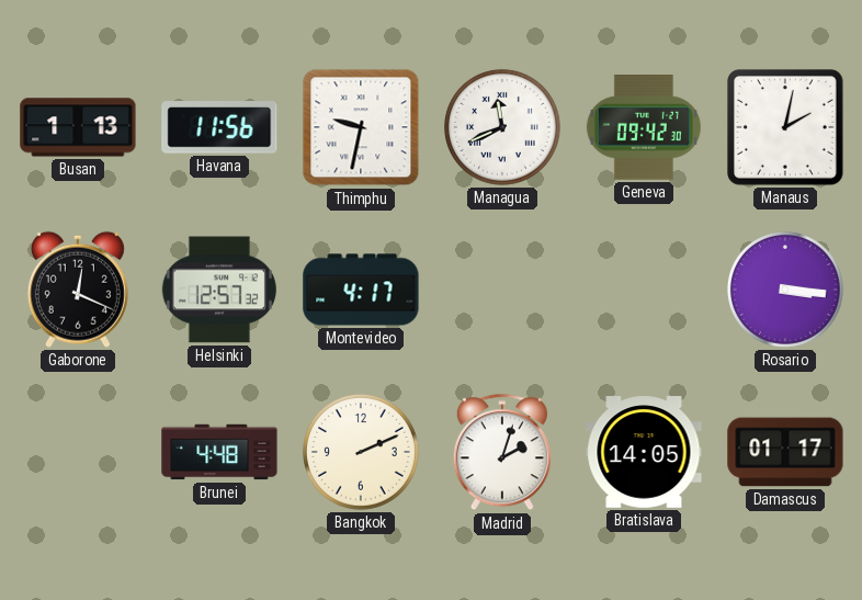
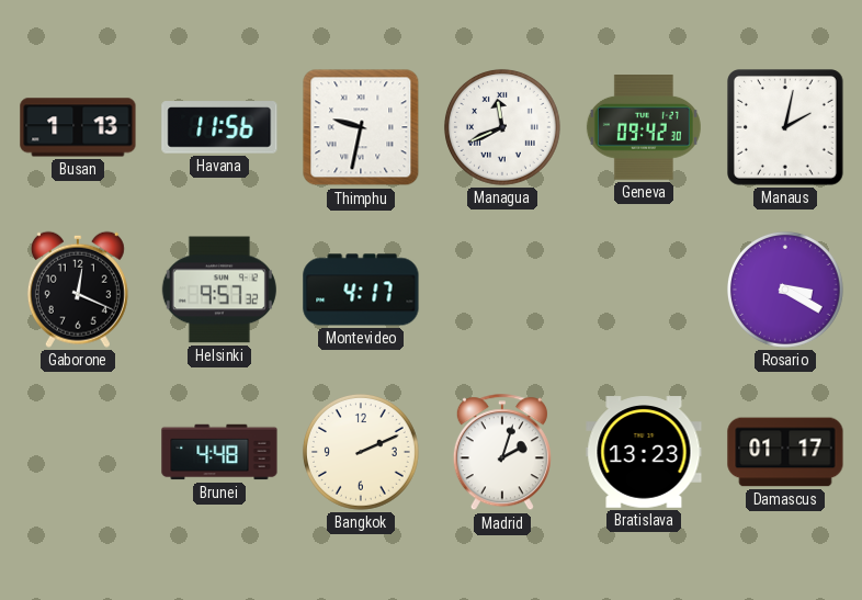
Helsinki: 12:57 -> 9:57 (219, 290)
Rosario: 3:16 -> 3:20 (785, 290)
Bratislava: 14:05 -> 13:23 (644, 452)
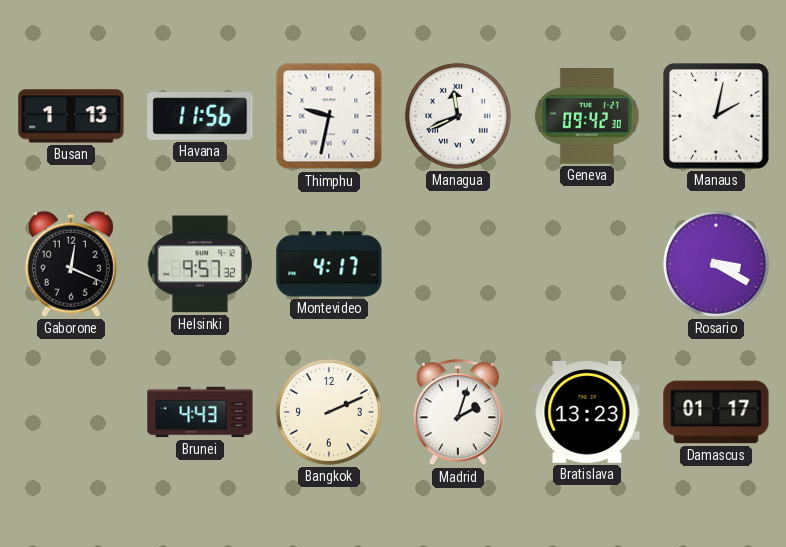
Brunei: 4:48 -> 4:43 (200, 412)
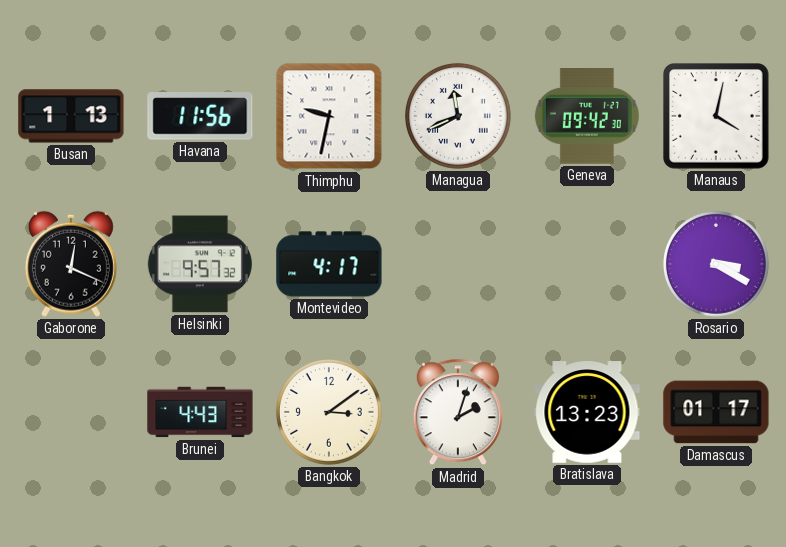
Manaus: 2:02 -> 4:02 (717, 117)
Bangkok: 2:11 -> 3:09 (329, 412)
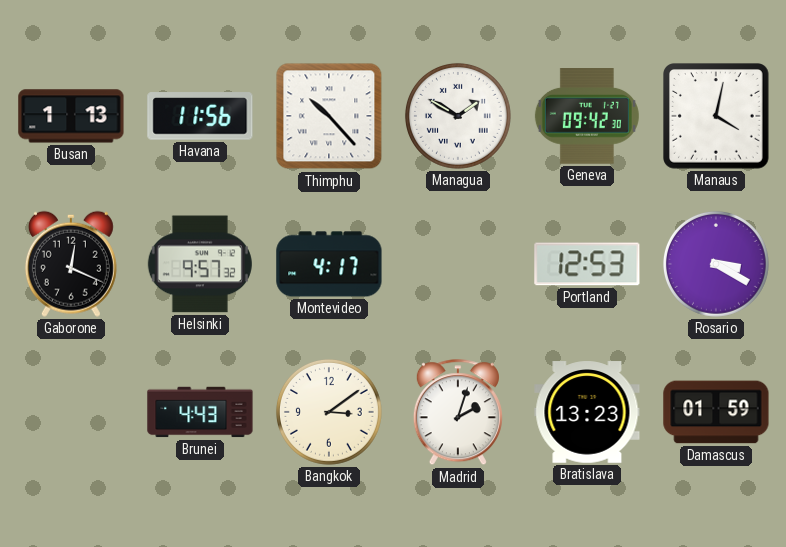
Thimphu: 9:32 -> 10:23 (329, 116)
Managua: 11:41 -> 1:50 (458, 116)
Portland: none -> 12:53 (587, 264)
Damascus: 01:17 -> 01:59 (716, 412)
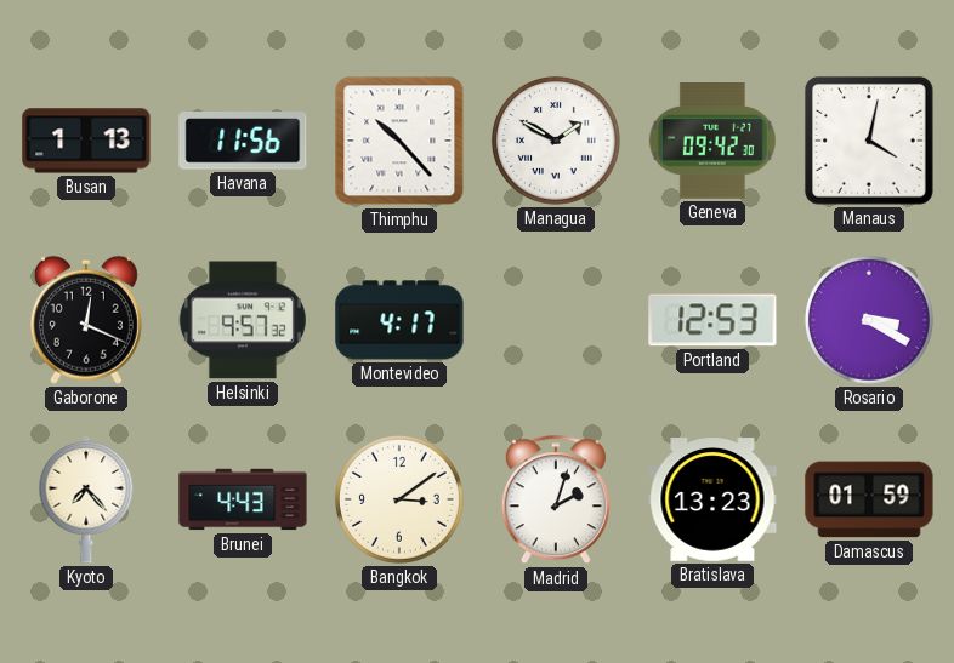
Kyoto: none -> 7:23 (86, 501)
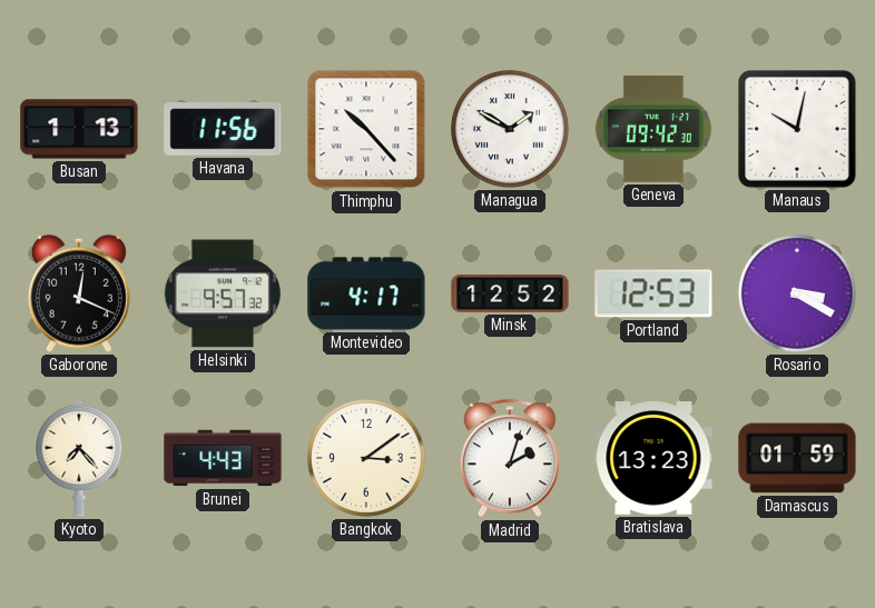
Manaus: 4:02 -> 10:02 (798, 130)
Minsk: none -> 12:52 (510, 293)
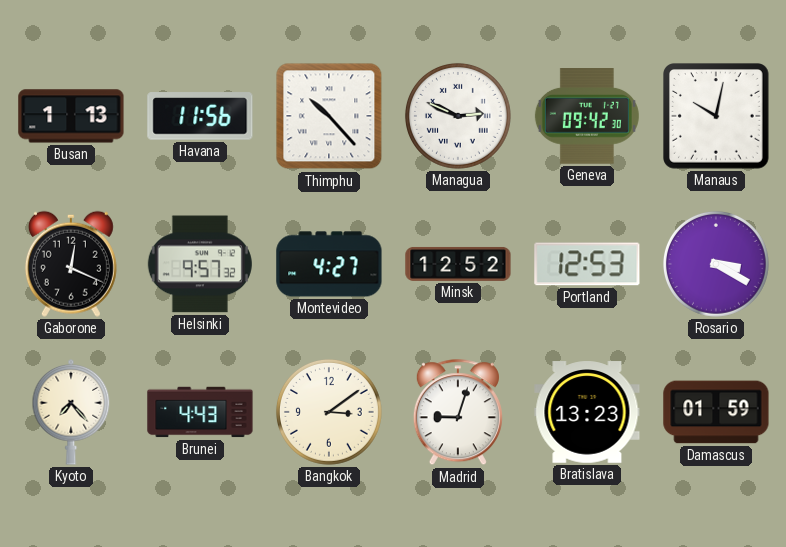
Managua: 1:50 -> 2:49 (458, 116)
Montevideo: 4:17 -> 4:27 (329, 264)
Madrid: 2:03 -> 9:03 (458, 413)
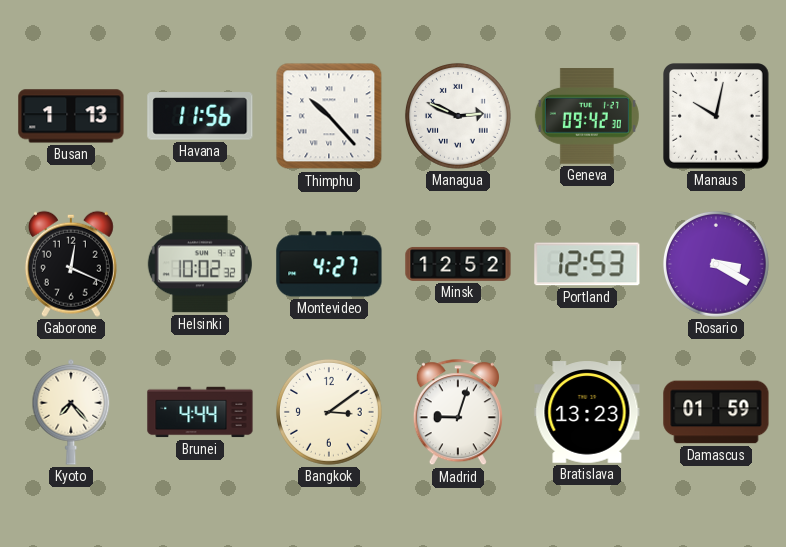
Helsinki: 9:57 -> 10:02 (200, 264)
Brunei: 4:43 -> 4:44 (200, 412)
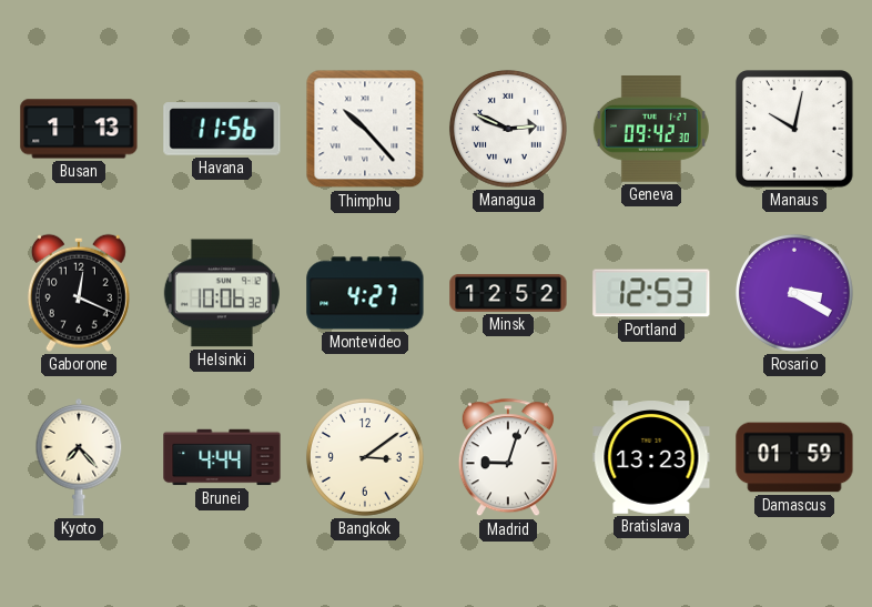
Helsinki: 10:02 -> 10:06 (222, 293)
